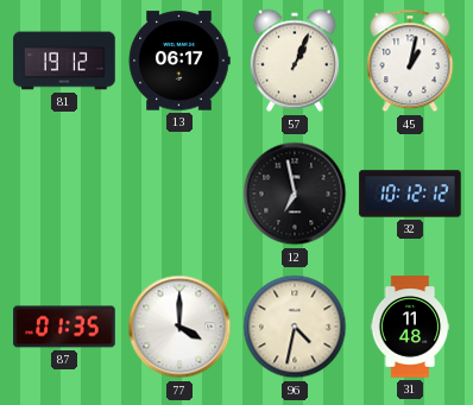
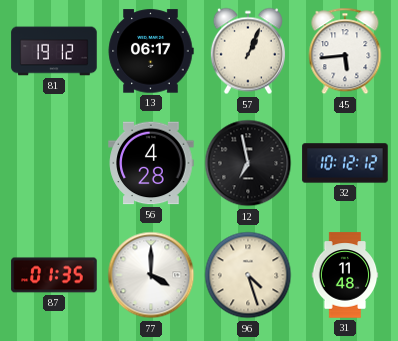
45: 1:02 -> 5:44 (345, 51)
56: none -> 4:28 (151, 163)
96: 4:32 -> 4:27 (248, 275)
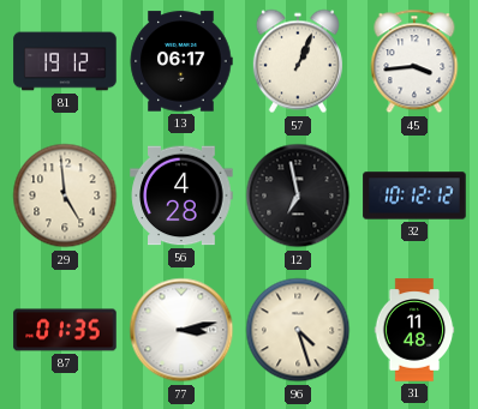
45: 5:44 -> 3:44 (414, 61)
29: none -> 4:59 (65, 196)
77: 4:00 -> 3:13 (181, 330)
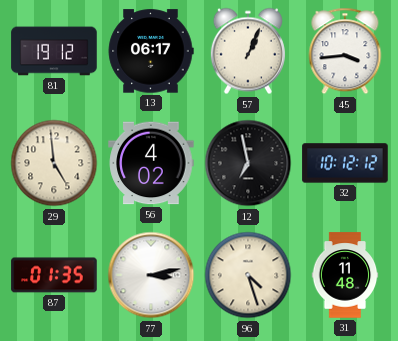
56: 4:28 -> 4:02 (151, 163)
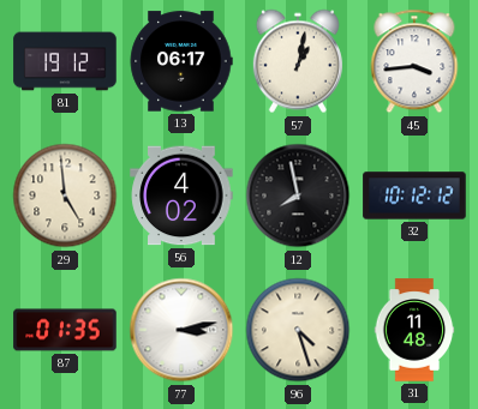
57: 1:04 -> 1:02 (298, 61)
12: 6:58 -> 7:58 (298, 196)
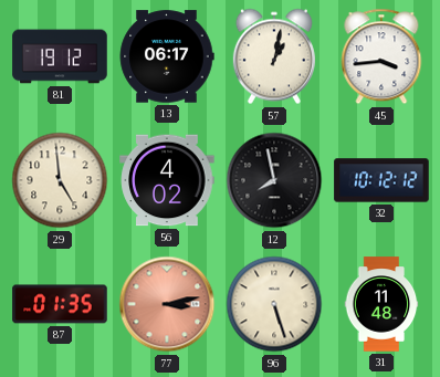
77 dial: white -> salmon (167, 304)
96: 4:27 -> 5:27 (274, 304)
